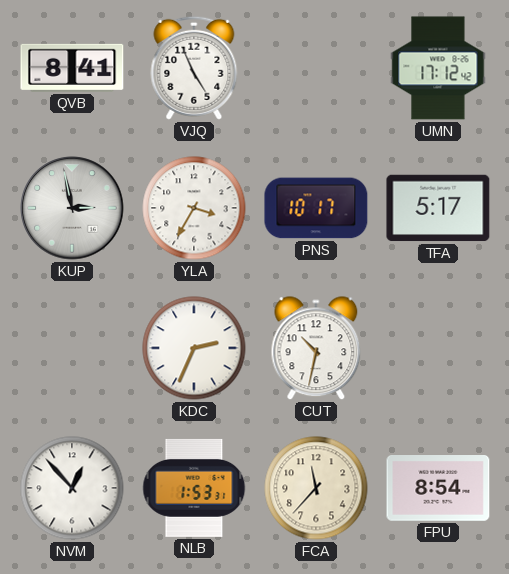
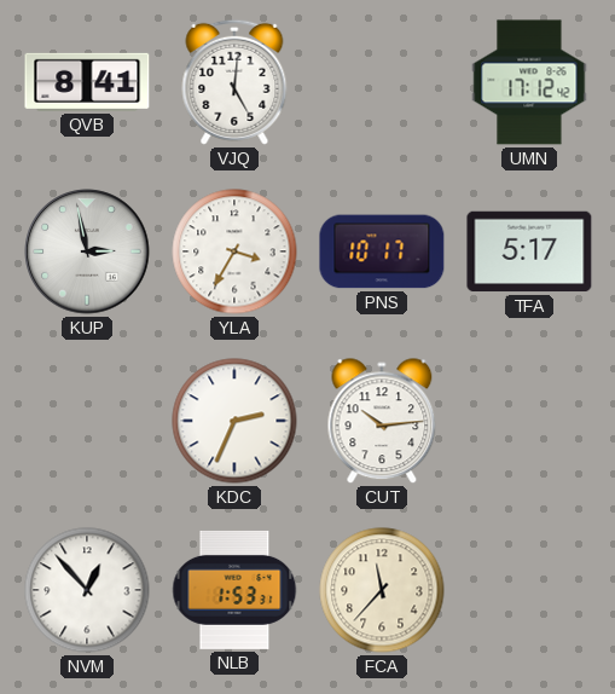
VJQ: 4:56 -> 5:01 (234, 82)
CUT: 10:32 -> 10:14 (382, 422)
FPU: 8:54 -> none (438, 489)
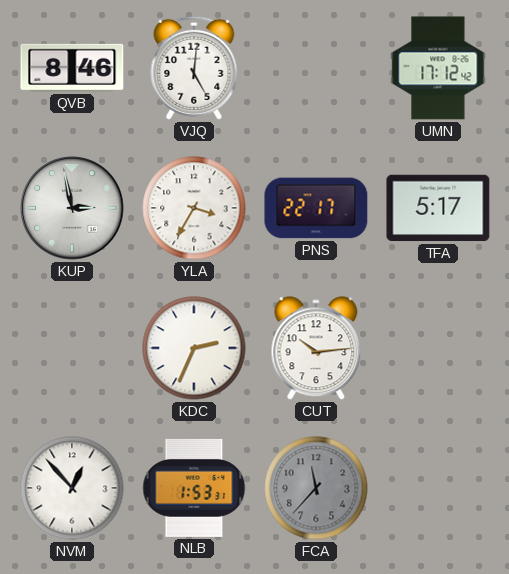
QVB: 8:41 -> 8:46 (72, 68)
PNS: 10:17 -> 22:17 (316, 208)
FCA dial: cream -> grey (316, 488)
